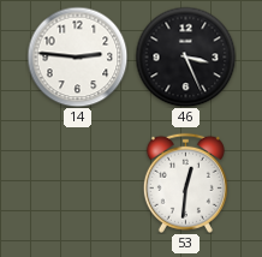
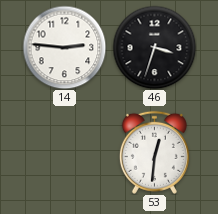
46: 3:26 -> 3:33 (154, 47)
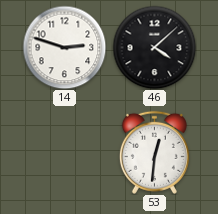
14: 2:46 -> 2:48 (64, 47)
46: 3:33 -> 4:08 (154, 47)
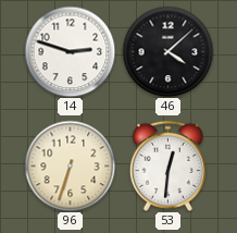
96: none -> 6:33 (70, 165)
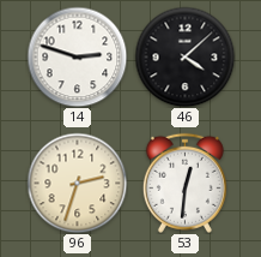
96: 6:33 -> 2:33 (77, 183)
